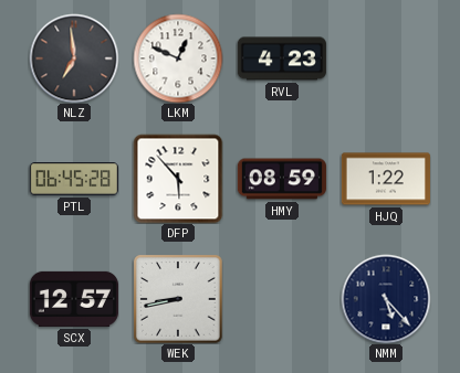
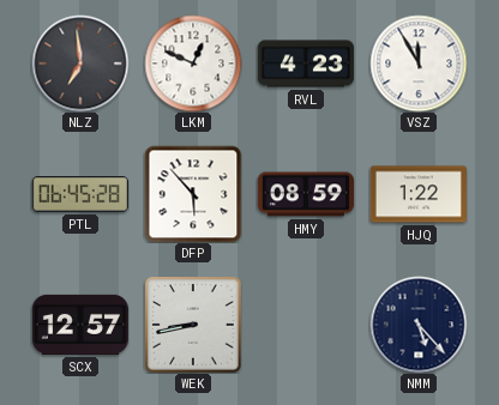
VSZ: none -> 11:55 (419, 64)
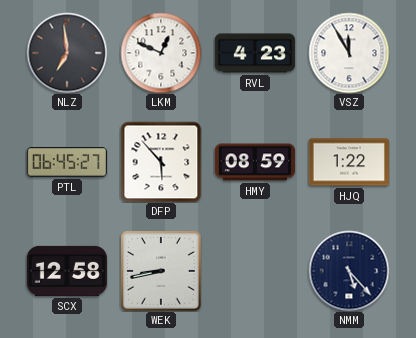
PTL: 06:45:28 -> 06:45:27 (67, 162)
SCX: 12:57 -> 12:58 (67, 271)
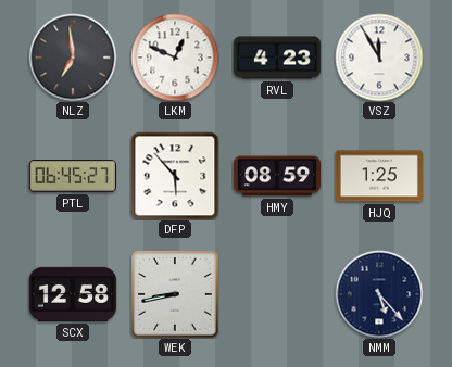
HJQ: 1:22 -> 1:25 (379, 176)
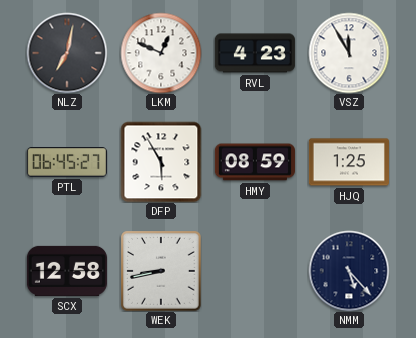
NLZ: 6:59 -> 7:02 (67, 53)
DFP: 5:53 -> 5:55 (161, 162)
